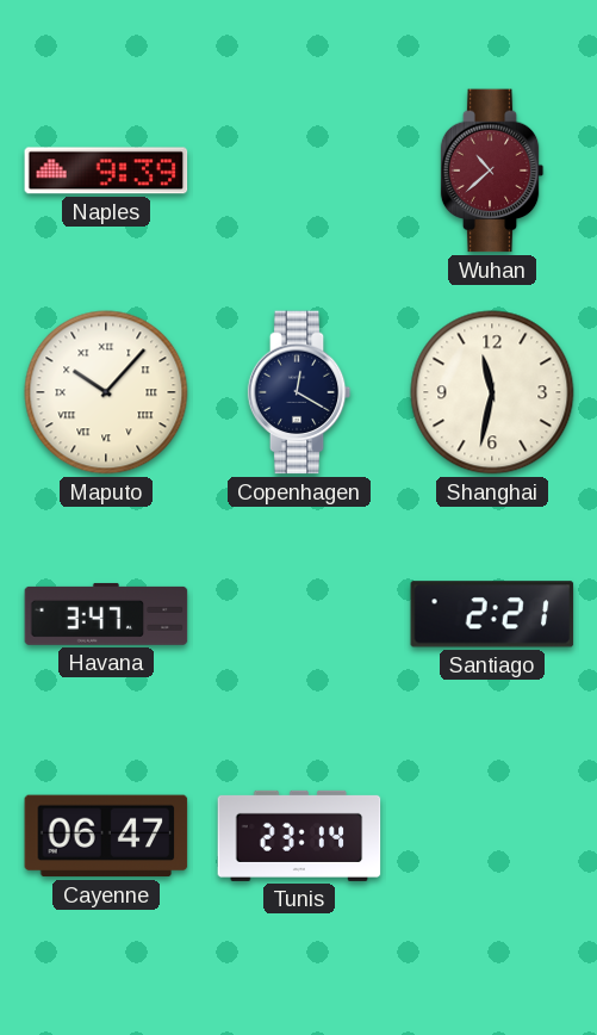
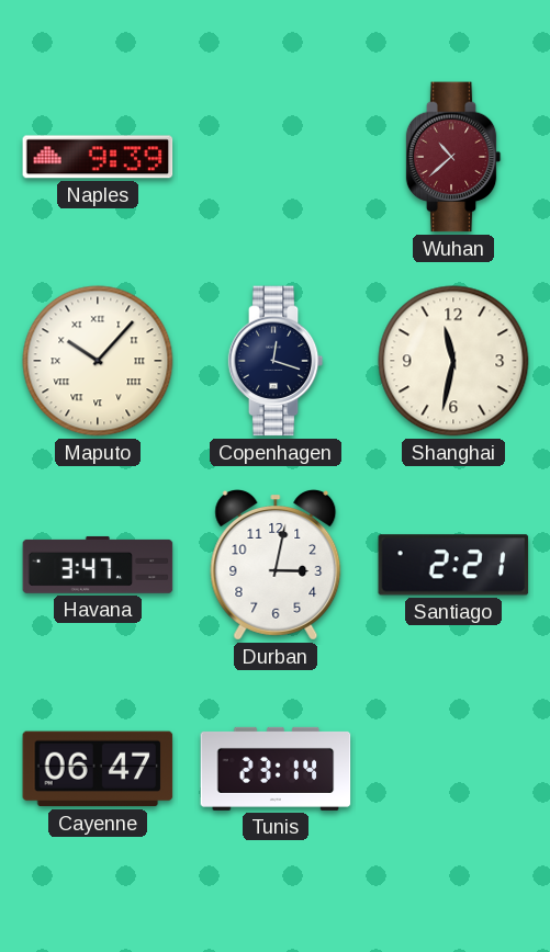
Copenhagen: 12:20 -> 12:18 (276, 361)
Durban: none -> 3:02 (276, 566)
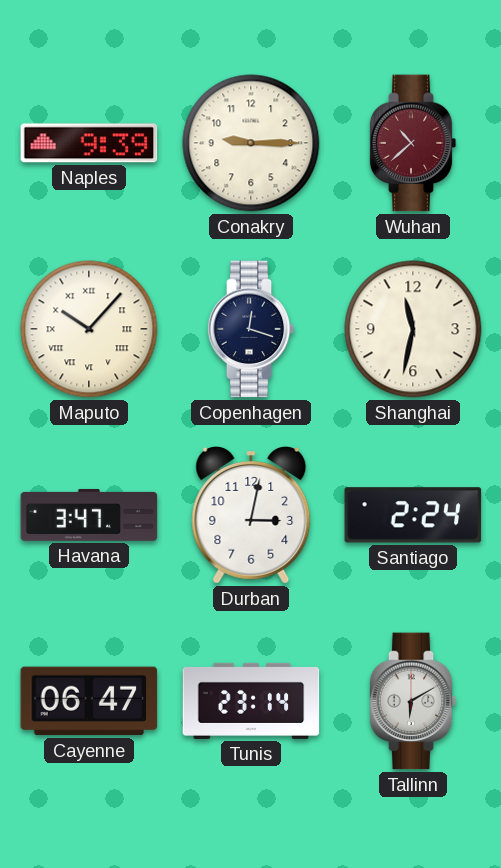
Conakry: none -> 9:15 (251, 143)
Santiago: 2:21 -> 2:24 (413, 515)
Tallinn: none -> 6:10 (413, 701)
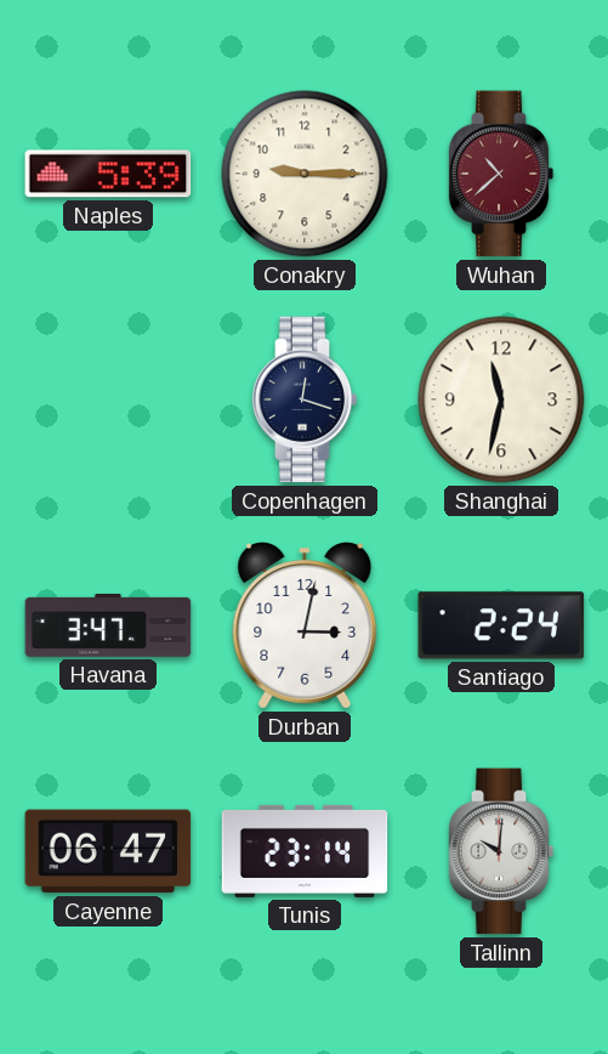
Naples: 9:39 -> 5:39 (108, 174)
Maputo: 10:07 -> none (89, 329)
Tallinn: 6:10 -> 10:01 (501, 851)
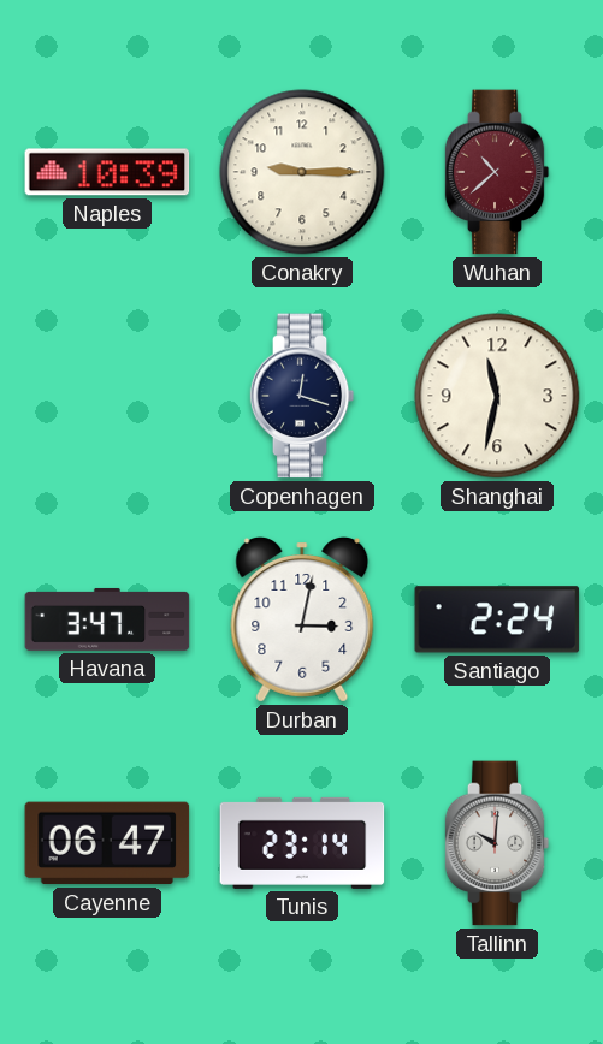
Naples: 5:39 -> 10:39 (107, 172)
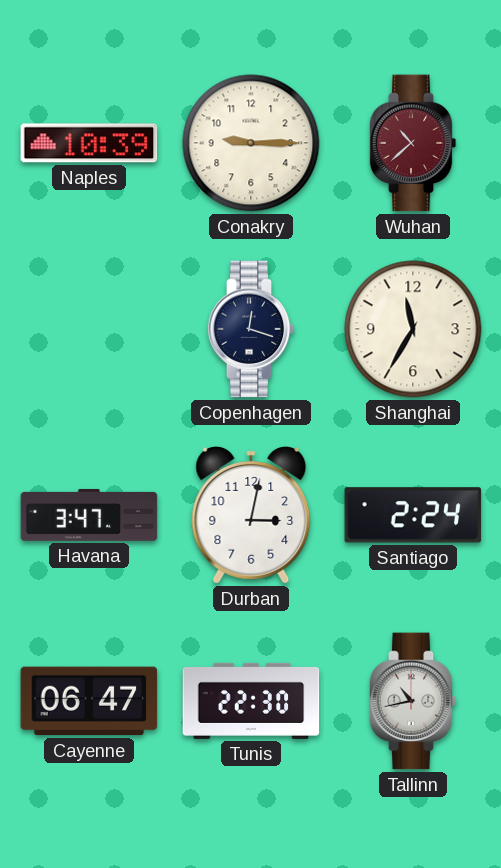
Shanghai: 11:32 -> 11:35 (413, 329)
Tunis: 23:14 -> 22:30 (251, 701)
Tallinn: 10:01 -> 10:43 (413, 701)
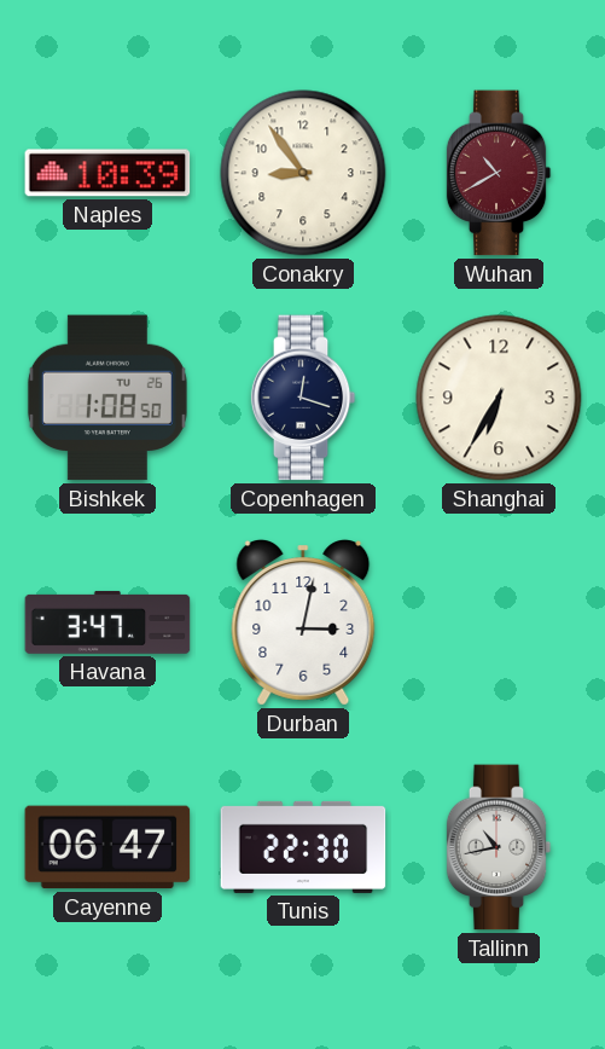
Conakry: 9:15 -> 8:54 (303, 173)
Wuhan: 10:38 -> 10:40 (499, 173)
Bishkek: none -> 1:08 (107, 398)
Shanghai: 11:35 -> 6:35 (499, 398)
Santiago: 2:24 -> none (413, 515)
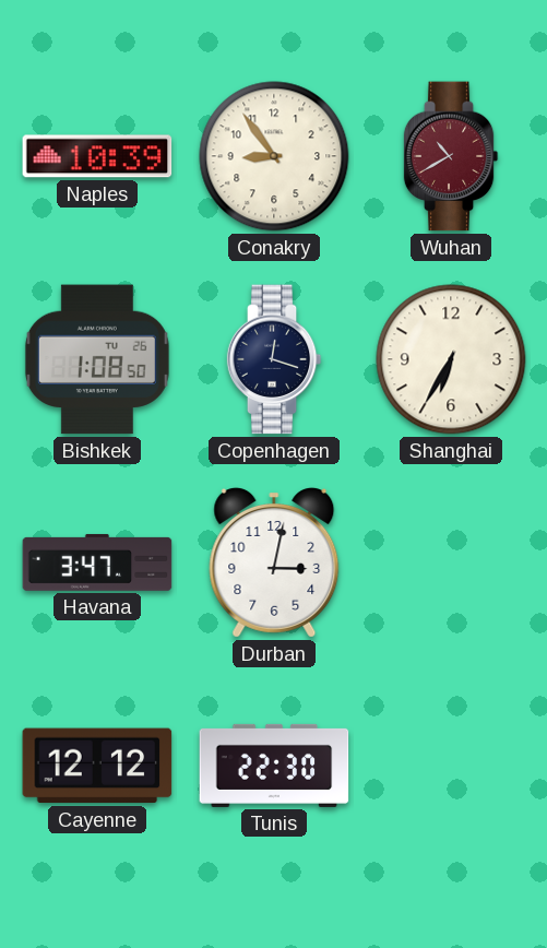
Cayenne: 06:47 -> 12:12 (97, 766)
Tallinn: 10:43 -> none (499, 847)
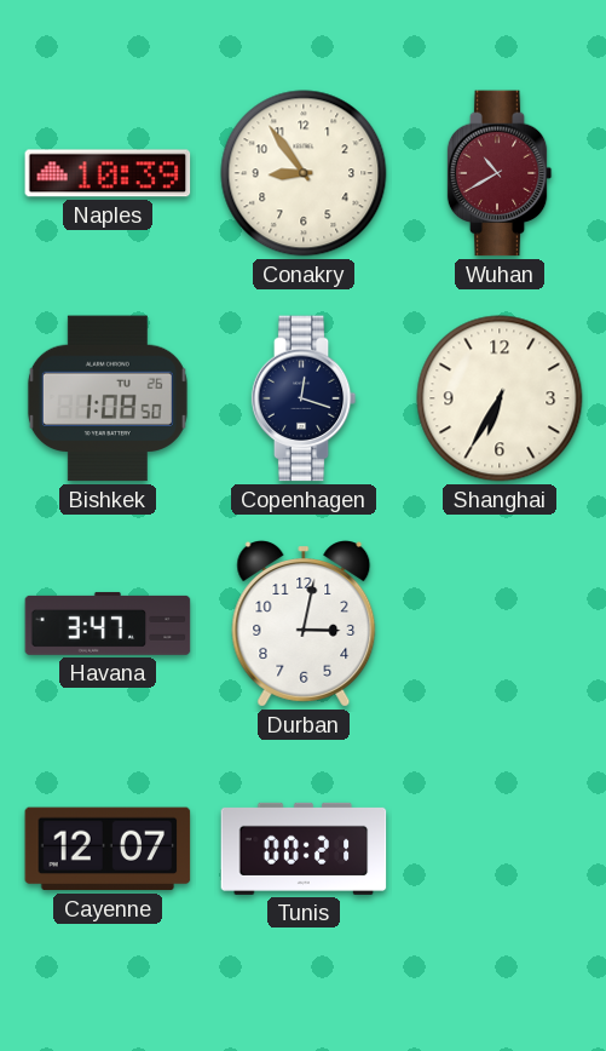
Cayenne: 12:12 -> 12:07 (108, 849)
Tunis: 22:30 -> 00:21 (304, 849)
